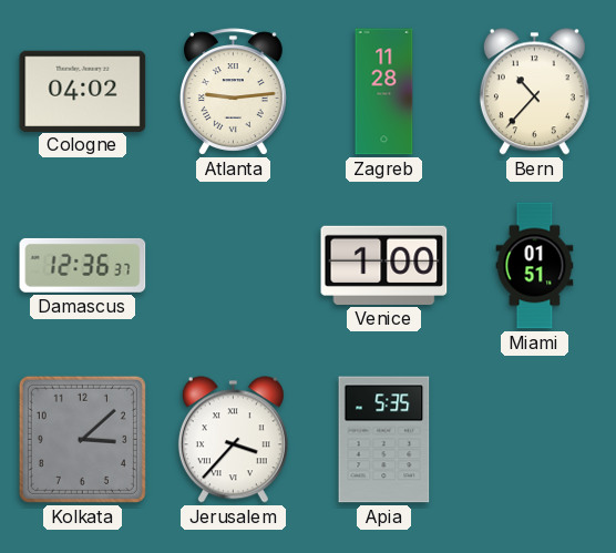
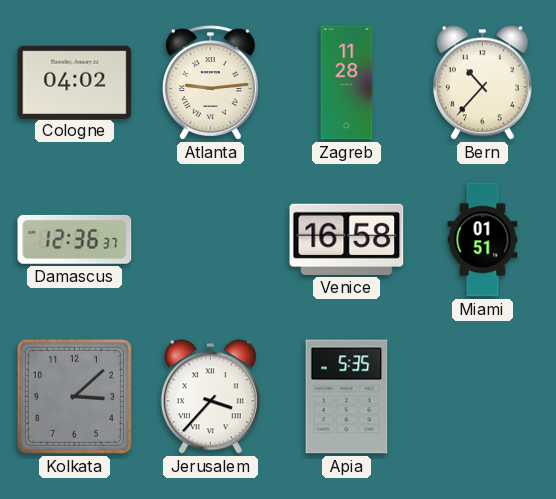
Venice: 1:00 -> 16:58 (347, 239)
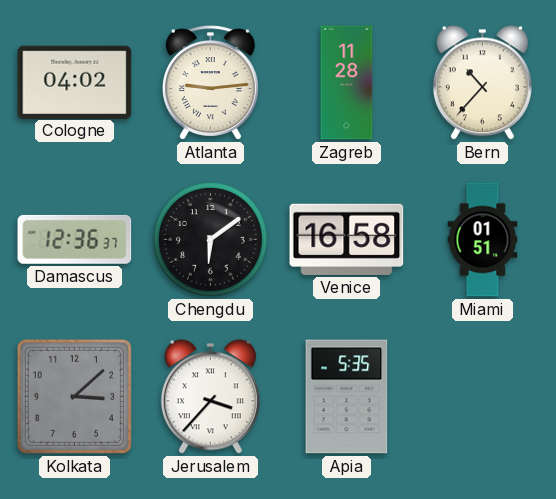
Chengdu: none -> 6:09 (211, 240)
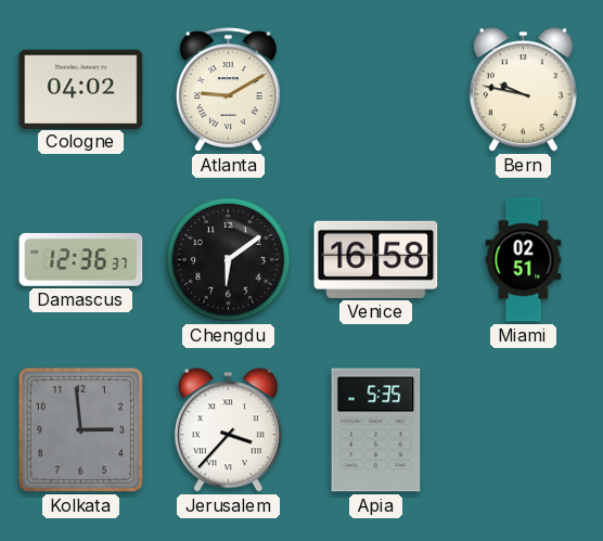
Atlanta: 9:14 -> 9:10 (228, 90)
Zagreb: 11:28 -> none (347, 83)
Bern: 10:37 -> 9:47 (523, 90)
Miami: 01:51 -> 02:51 (524, 260)
Kolkata: 3:08 -> 2:59 (80, 429)
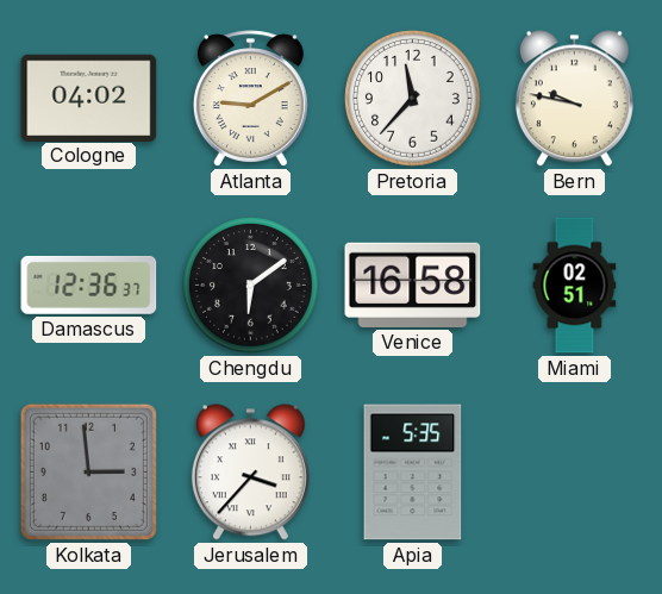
Pretoria: none -> 11:37 (413, 99)
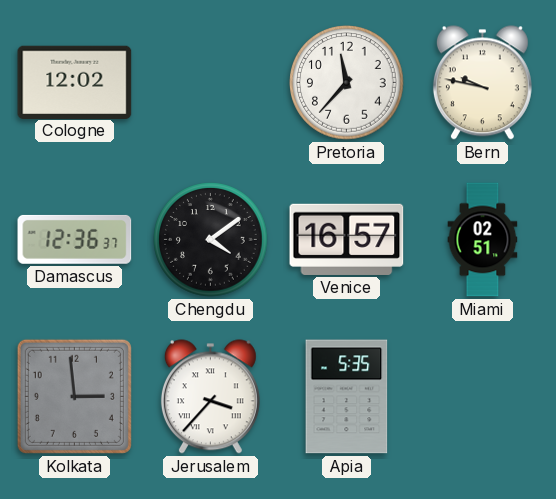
Cologne: 04:02 -> 12:02 (75, 82)
Atlanta: 9:10 -> none (250, 99)
Chengdu: 6:09 -> 4:09 (211, 240)
Venice: 16:58 -> 16:57 (347, 239)
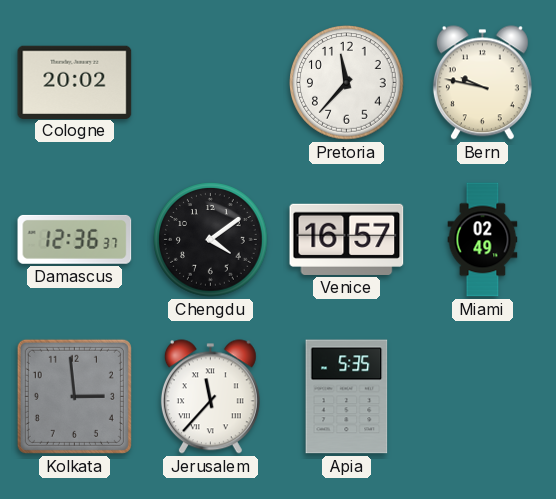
Cologne: 12:02 -> 20:02 (75, 82)
Miami: 02:51 -> 02:49 (483, 240)
Jerusalem: 3:37 -> 11:37 (210, 397)
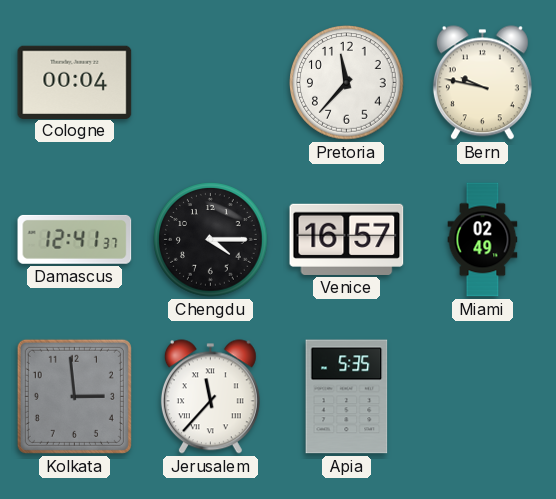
Cologne: 20:02 -> 00:04 (75, 82)
Damascus: 12:36 -> 12:41 (75, 239)
Chengdu: 4:09 -> 4:15 (211, 240)
